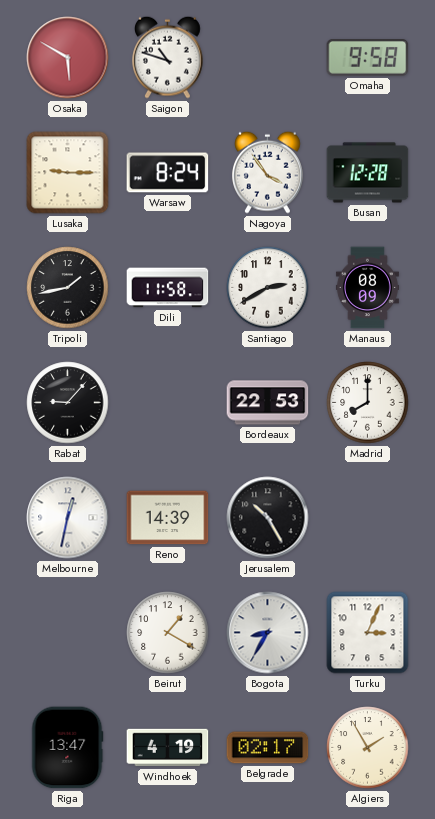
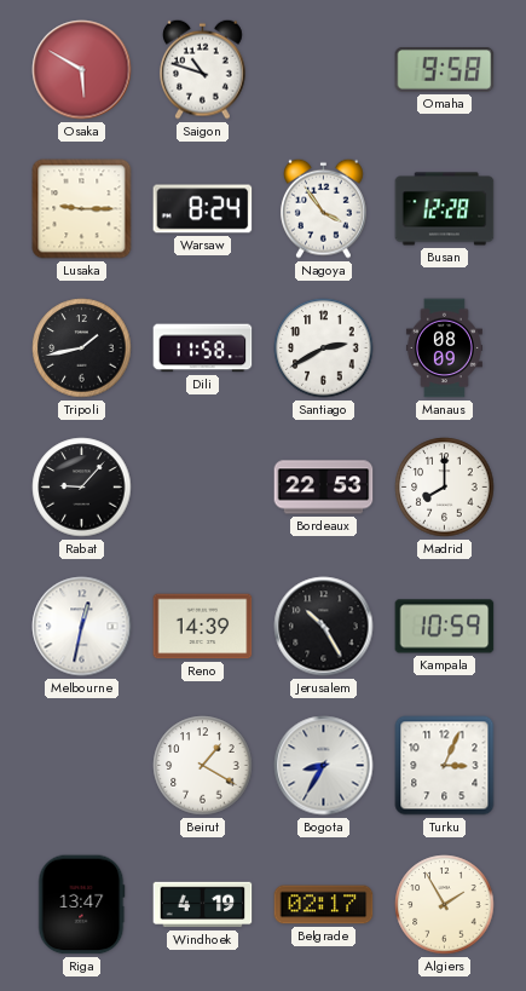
Kampala: none -> 10:59 (445, 627)
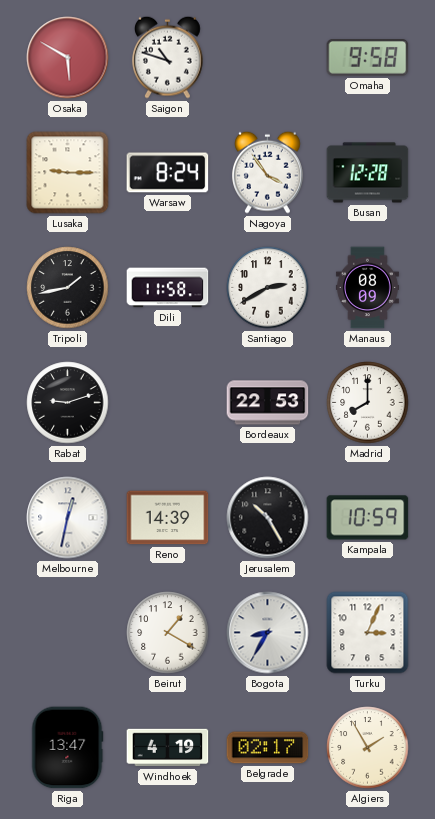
Rabat: 9:07 -> 9:12 (68, 403)
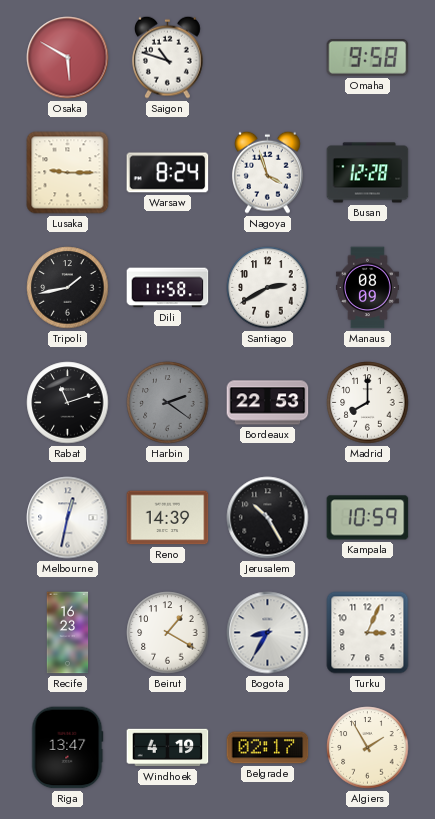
Nagoya: 3:54 -> 3:57 (268, 172)
Rabat: 9:12 -> 11:12 (68, 403)
Harbin: none -> 2:21 (168, 403)
Recife: none -> 16:23 (68, 633)
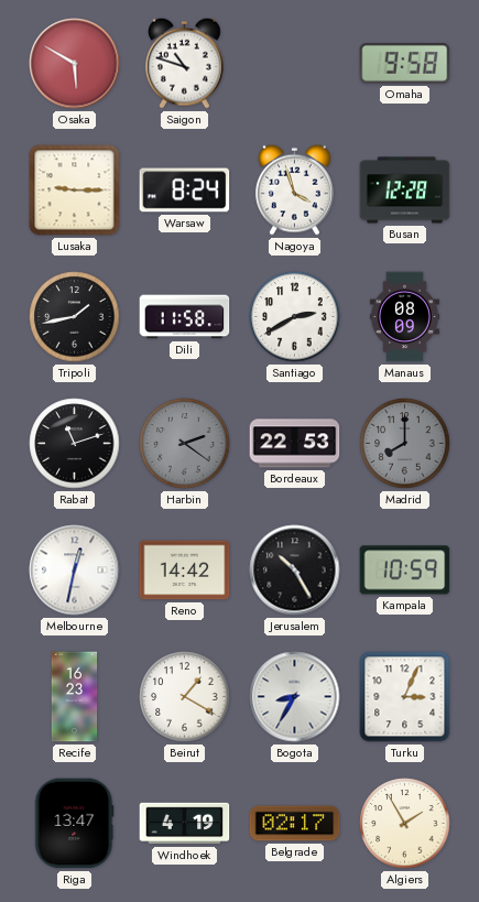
Madrid dial: white -> grey (405, 444)
Reno: 14:39 -> 14:42 (185, 570)
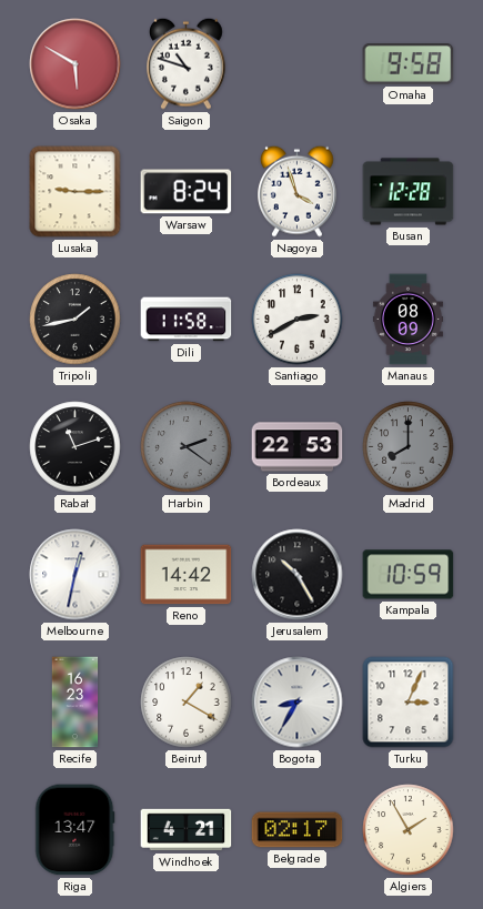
Windhoek: 4:19 -> 4:21 (187, 830)
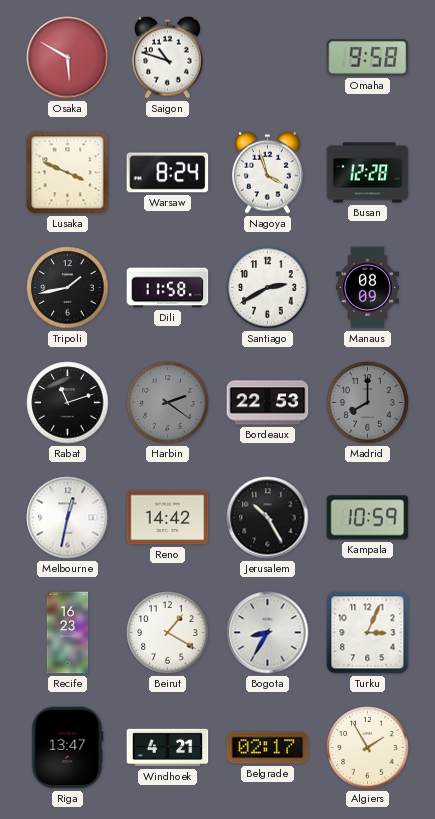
Lusaka: 9:15 -> 3:49 (68, 173)
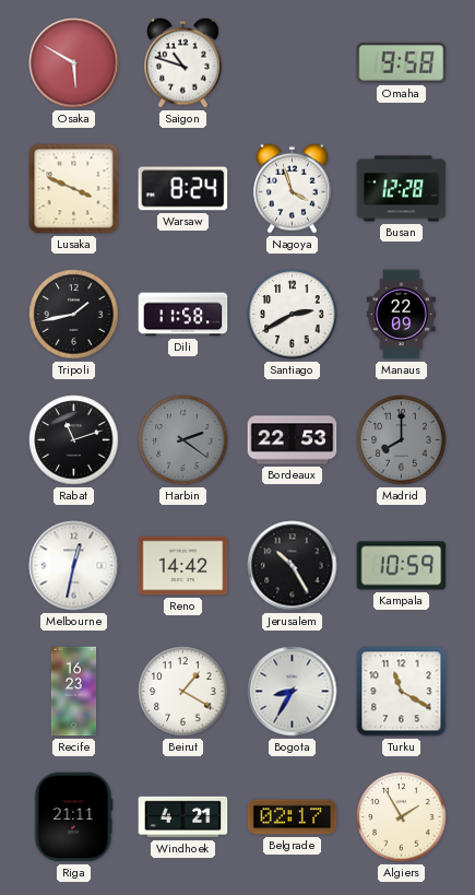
Manaus: 08:09 -> 22:09 (401, 315)
Turku: 3:04 -> 11:20 (402, 692)
Riga: 13:47 -> 21:11 (74, 817)
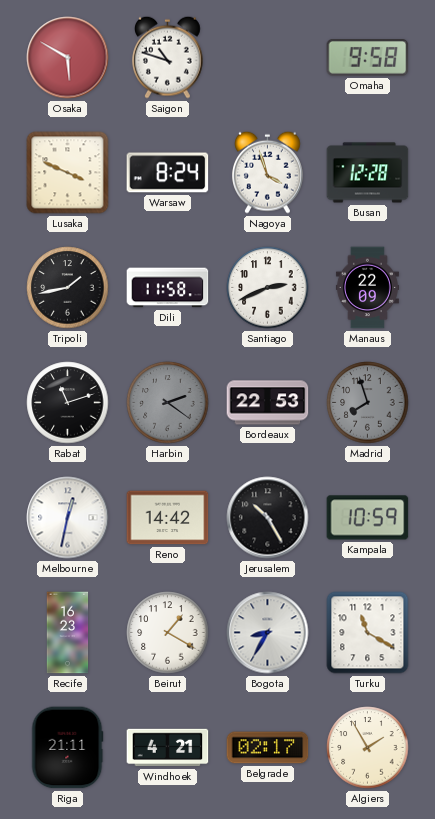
Santiago: 2:40 -> 2:41 (268, 288)
Madrid: 8:00 -> 7:57 (368, 403)
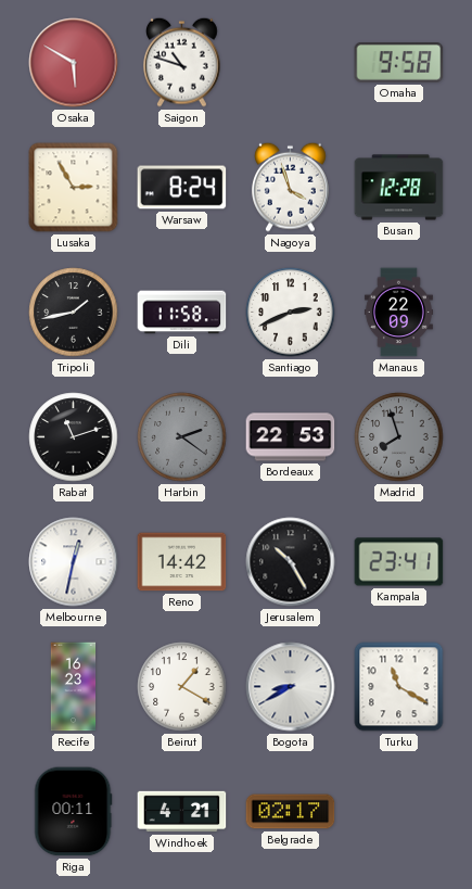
Lusaka: 3:49 -> 2:55 (74, 188)
Kampala: 10:59 -> 23:41 (399, 562)
Bogota: 8:35 -> 8:40 (291, 687)
Riga: 21:11 -> 00:11 (74, 812)
Algiers: 1:55 -> none (368, 748)
